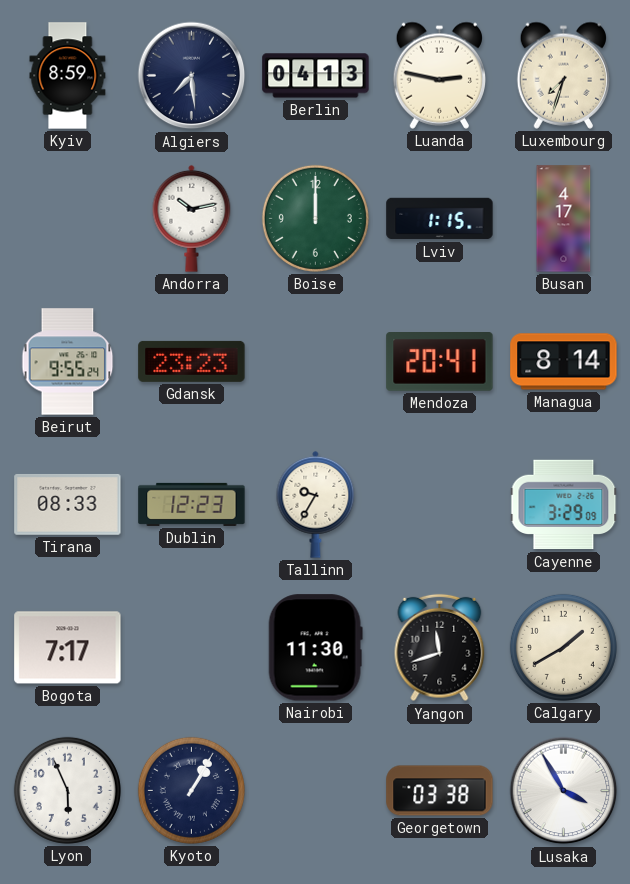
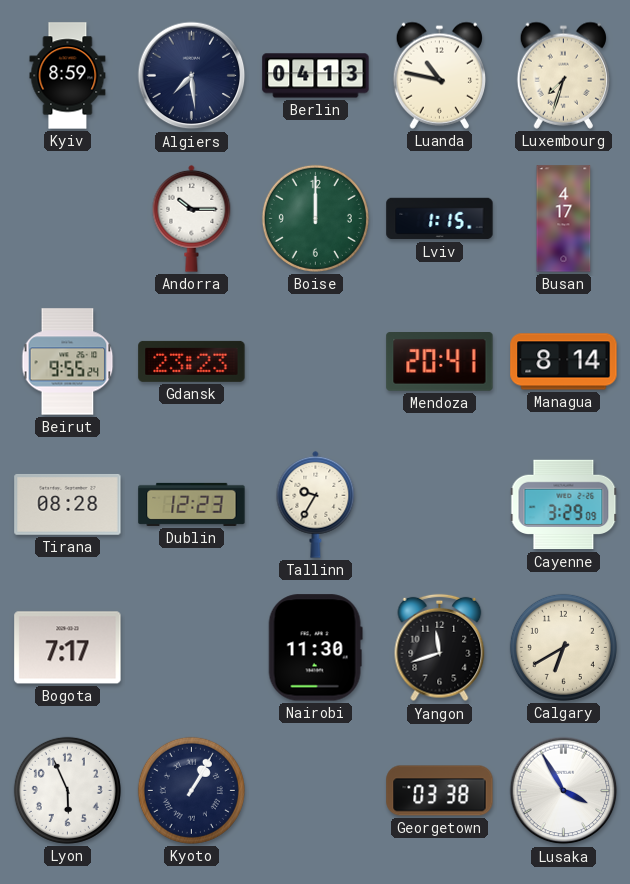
Luanda: 2:47 -> 10:47 (439, 75)
Andorra: 10:13 -> 10:15 (192, 218)
Tirana: 08:33 -> 08:28 (68, 504)
Calgary: 1:40 -> 6:40 (563, 647)
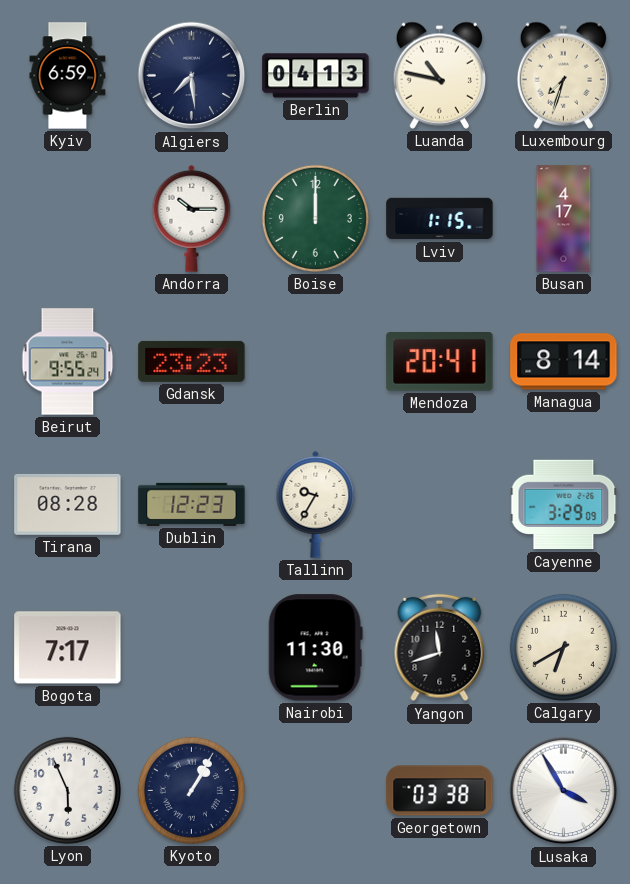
Kyiv: 8:59 -> 6:59 (68, 76)
